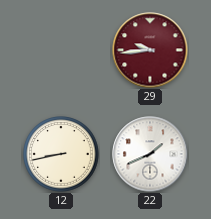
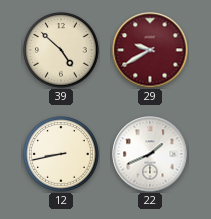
39: none -> 4:52 (61, 50)
29: 9:44 -> 9:40 (150, 50)
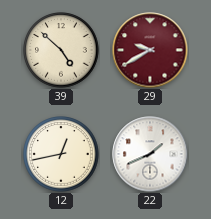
12: 8:43 -> 12:43 (61, 154)
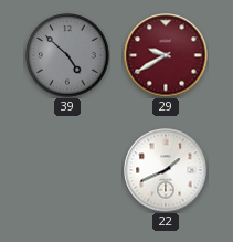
39 dial: cream -> grey (67, 55)
12: 12:43 -> none (61, 154)
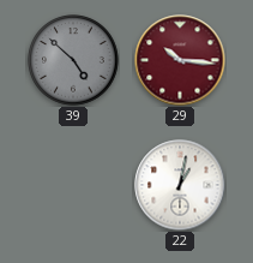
29: 9:40 -> 10:16 (180, 60)
22: 1:41 -> 1:02 (180, 185)
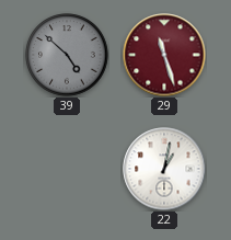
29: 10:16 -> 11:27 (164, 55)
